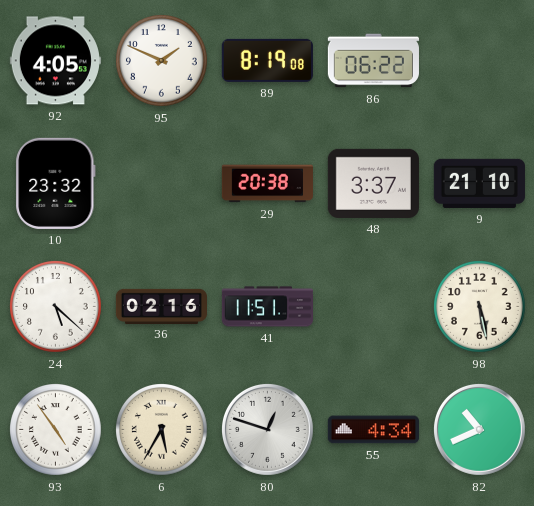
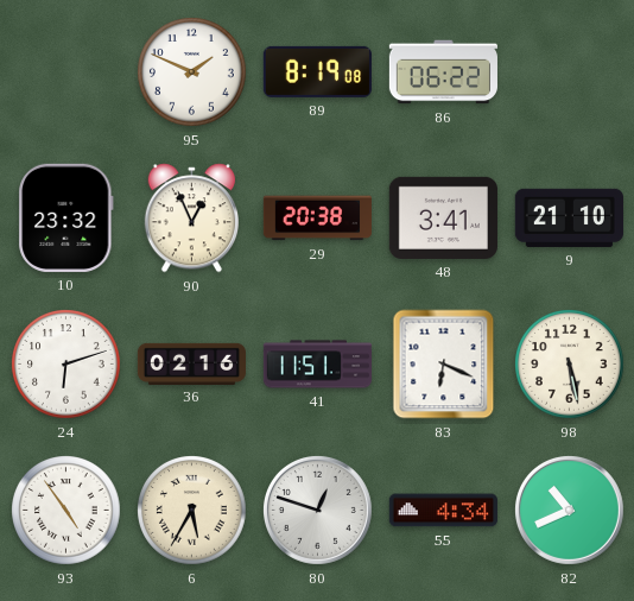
92: 4:05 -> none (55, 61)
90: none -> 12:56 (191, 219)
48: 3:37 -> 3:41 (443, 217)
24: 5:22 -> 6:12 (66, 365)
83: none -> 6:19 (444, 365)
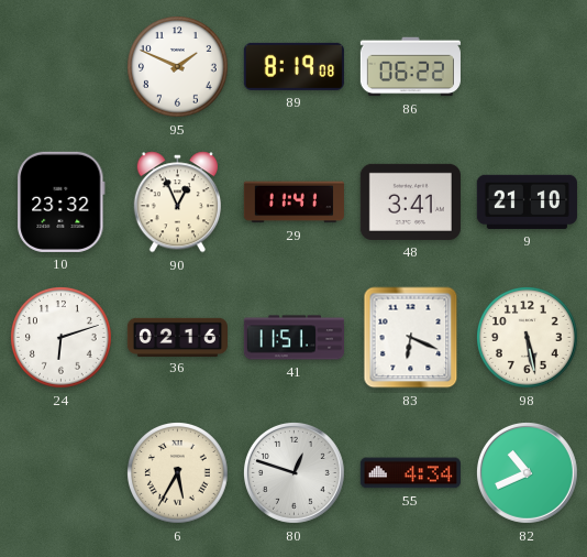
29: 20:38 -> 11:41 (293, 203)
93: 4:54 -> none (66, 511)
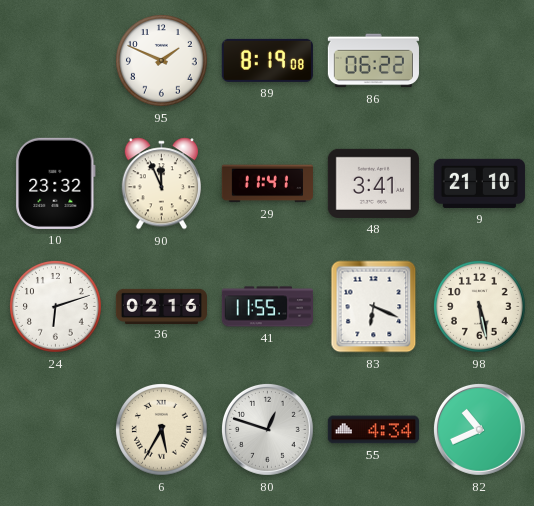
90: 12:56 -> 11:56 (161, 184)
41: 11:51 -> 11:55 (267, 307)
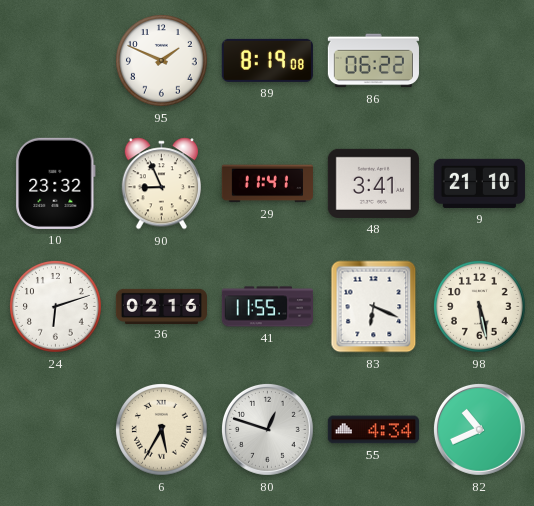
90: 11:56 -> 8:56 (161, 184)
